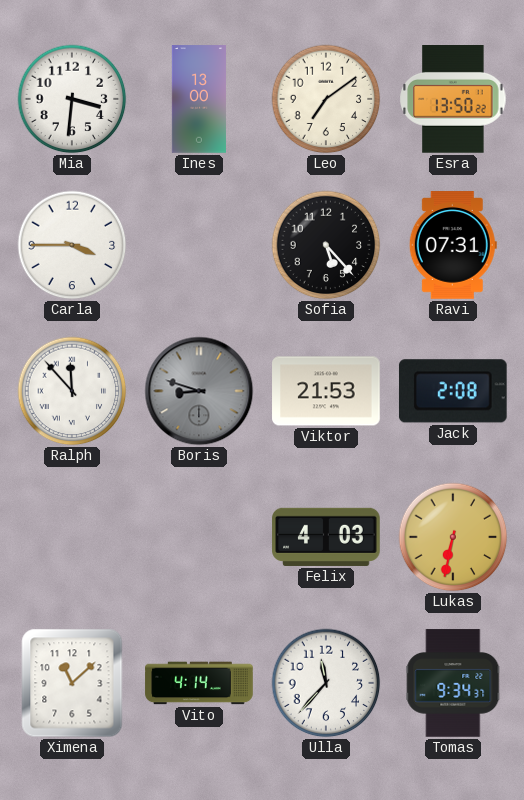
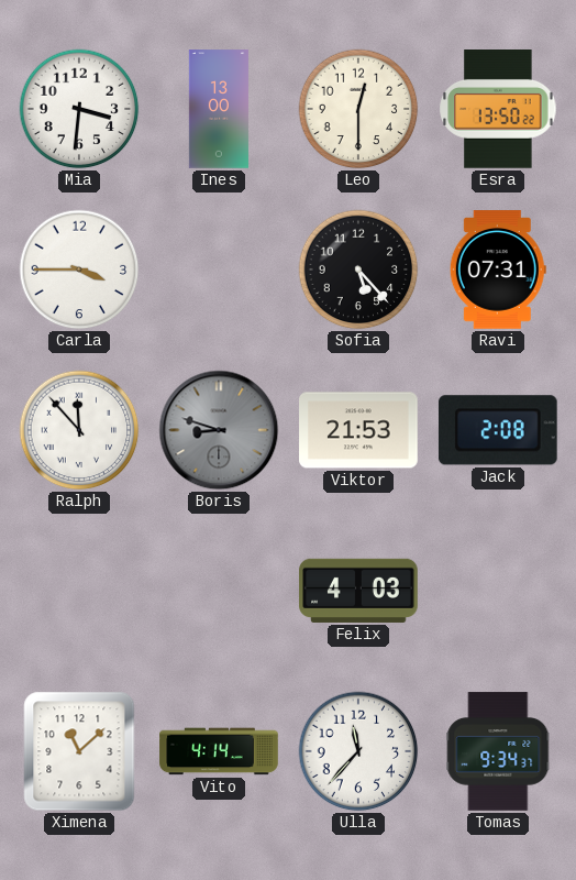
Leo: 7:09 -> 12:30 (358, 109)
Lukas: 6:32 -> none (453, 537)
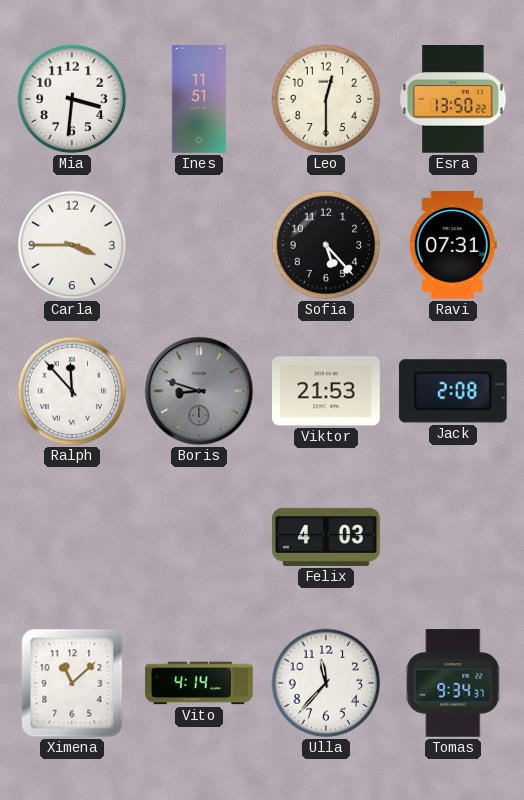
Ines: 13:00 -> 11:51 (199, 99)
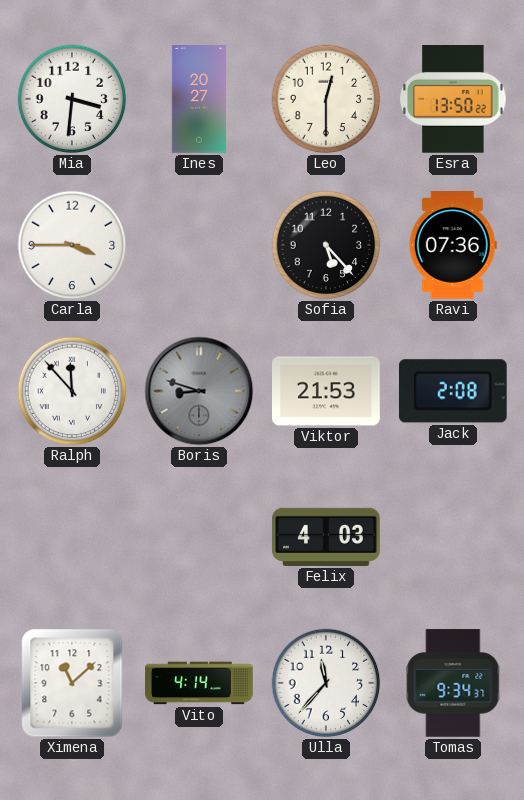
Ines: 11:51 -> 20:27 (199, 99)
Ravi: 07:31 -> 07:36 (453, 245)
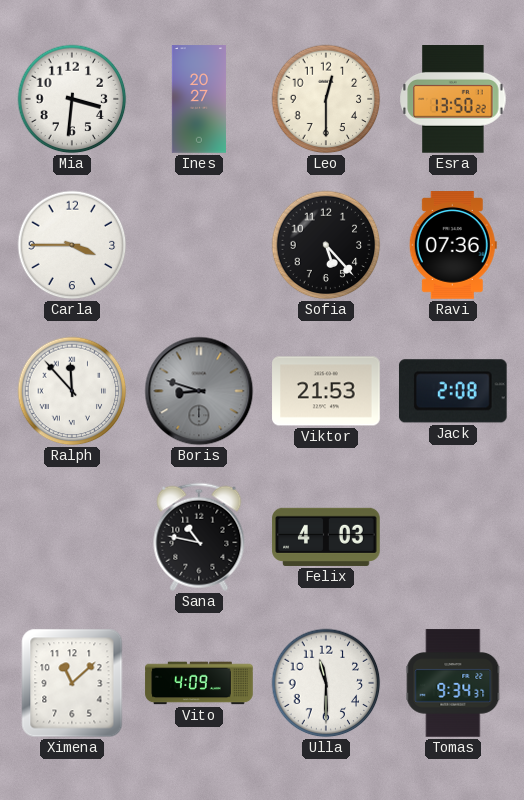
Sana: none -> 10:47 (199, 537)
Vito: 4:14 -> 4:09 (199, 683)
Ulla: 11:37 -> 11:30 (326, 683)
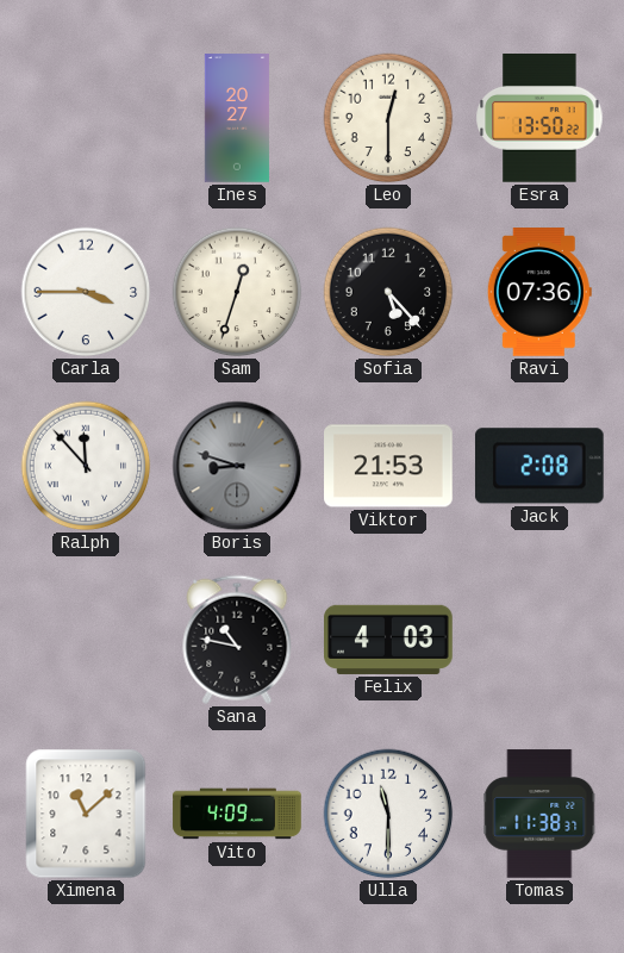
Mia: 3:31 -> none (72, 99)
Sam: none -> 12:33 (237, 292)
Tomas: 9:34 -> 11:38 (539, 814)
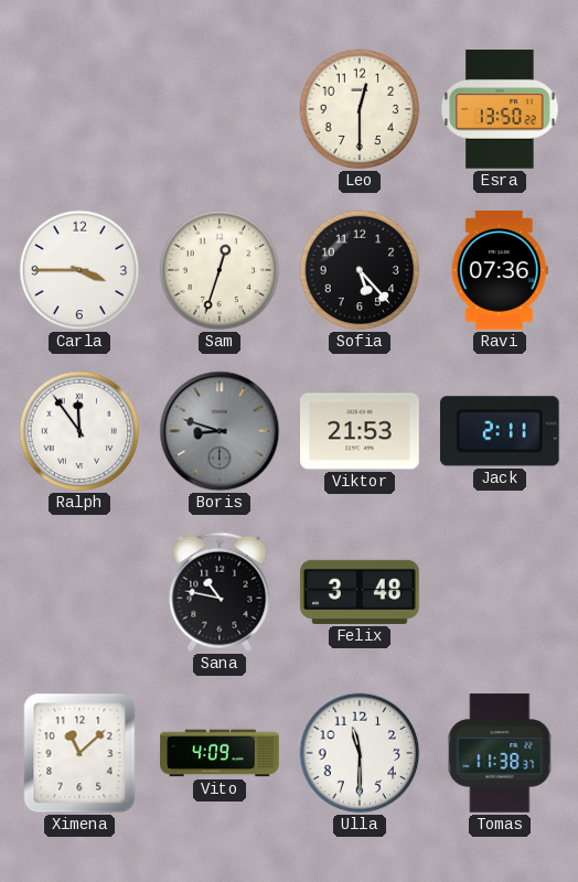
Ines: 20:27 -> none (237, 118)
Ralph: 11:53 -> 11:54 (79, 431)
Jack: 2:08 -> 2:11 (500, 431)
Felix: 4:03 -> 3:48 (360, 592)
